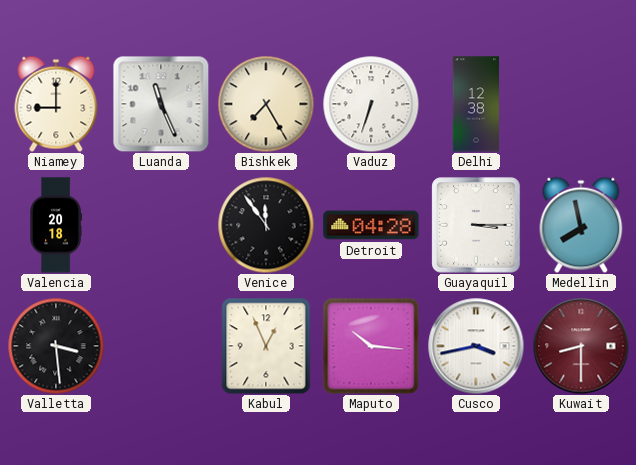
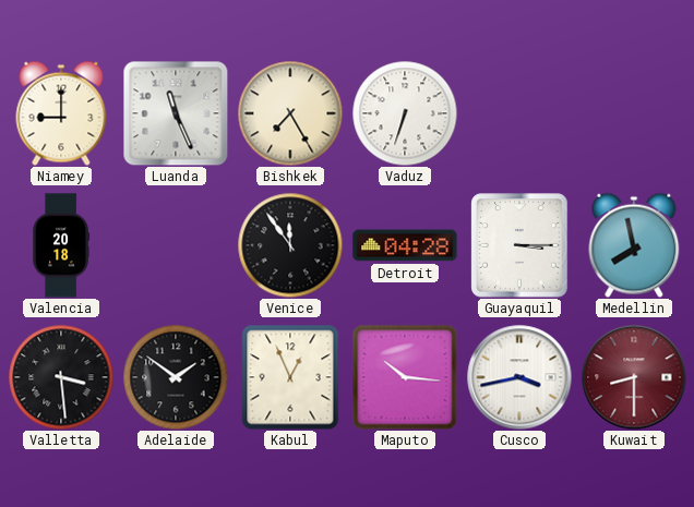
Delhi: 12:38 -> none (475, 104)
Adelaide: none -> 1:51 (176, 377)
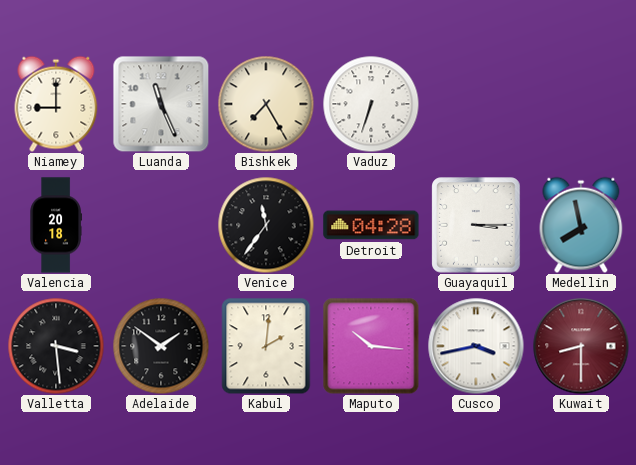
Venice: 11:54 -> 11:36 (266, 225)
Kabul: 12:56 -> 2:01 (266, 346)
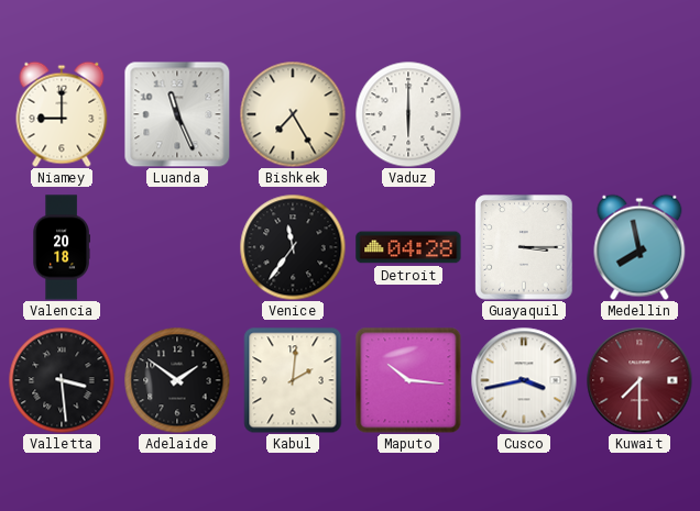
Vaduz: 6:33 -> 6:00 (408, 114)
Kuwait: 8:30 -> 7:30 (639, 380)
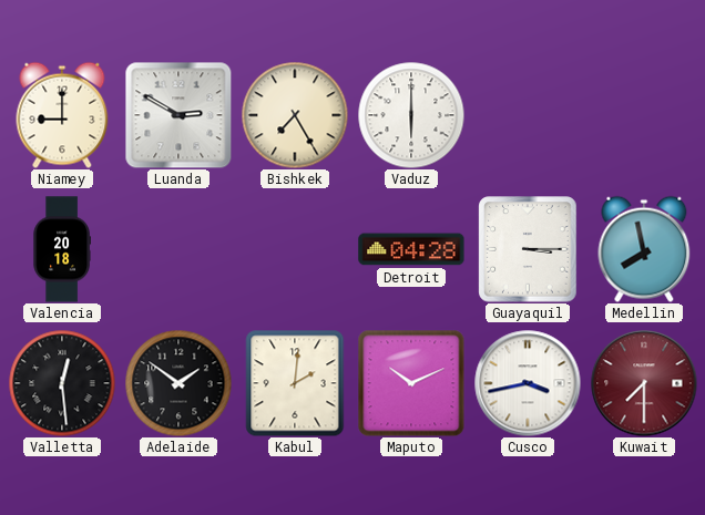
Luanda: 11:26 -> 2:50 (178, 115)
Venice: 11:36 -> none (293, 247)
Valletta: 3:29 -> 12:29 (62, 383)
Maputo: 10:16 -> 10:11 (411, 383)
